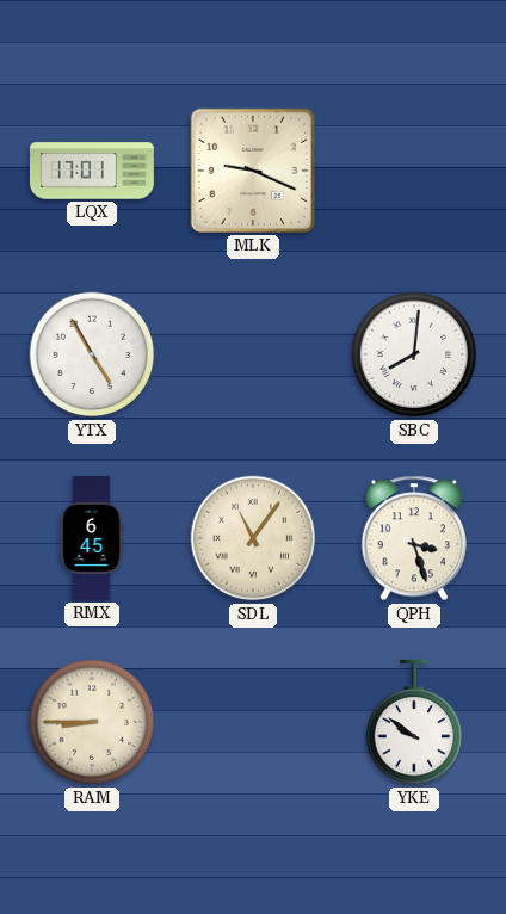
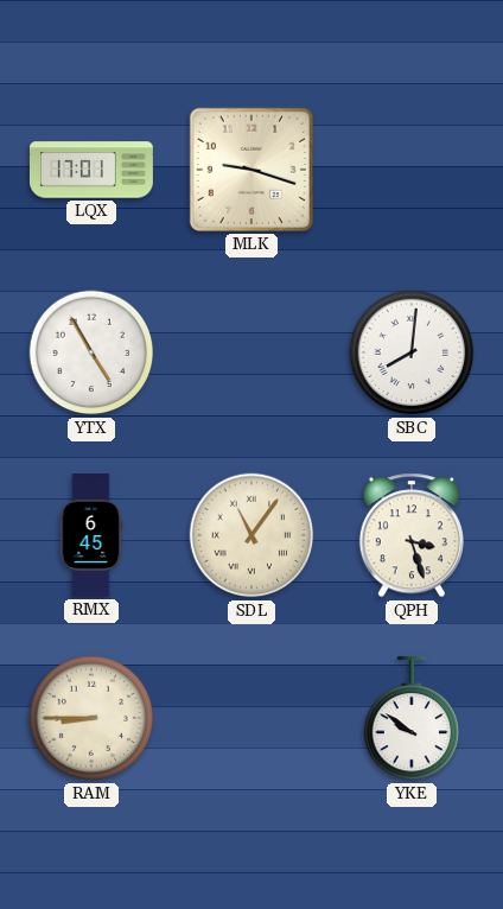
MLK: 9:19 -> 9:18 (251, 170)
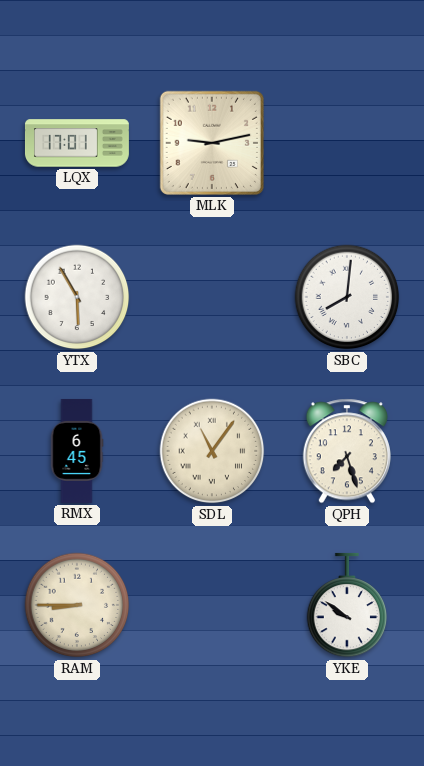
MLK: 9:18 -> 9:13 (212, 143)
YTX: 4:55 -> 5:55 (77, 297)
QPH: 3:27 -> 7:27 (347, 451)
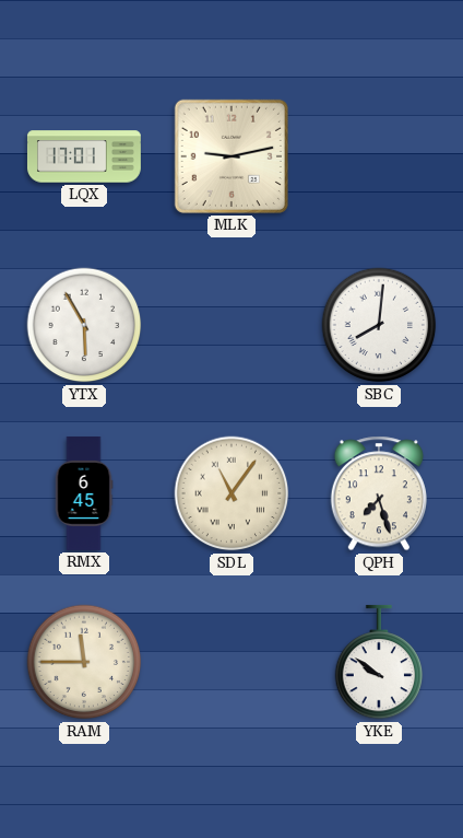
RAM: 8:45 -> 11:45 (84, 662)
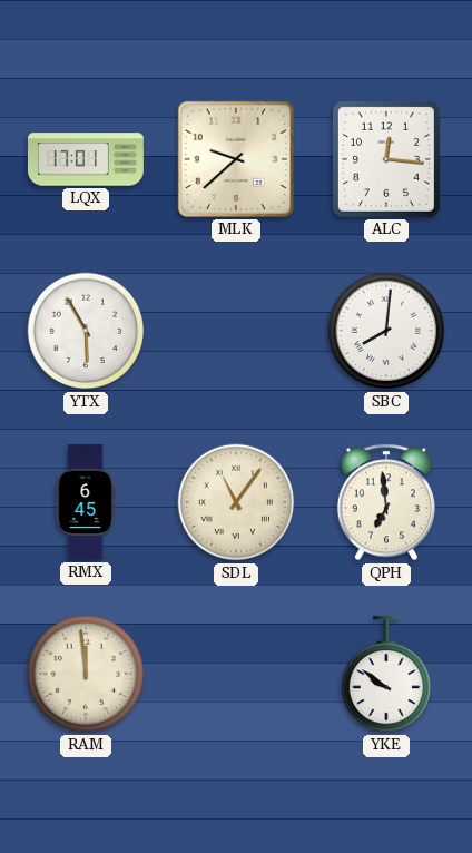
MLK: 9:13 -> 9:38 (236, 159)
ALC: none -> 12:16 (386, 159)
QPH: 7:27 -> 6:59 (386, 502)
RAM: 11:45 -> 11:59 (86, 674)
